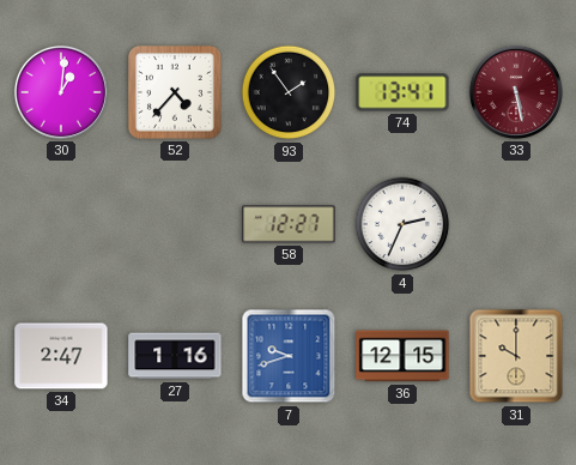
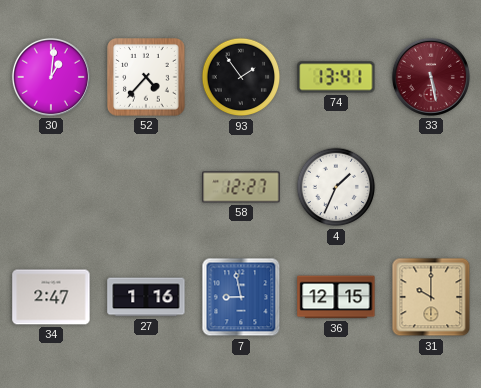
4: 2:34 -> 1:34 (336, 187)
7: 9:42 -> 8:58 (241, 297)
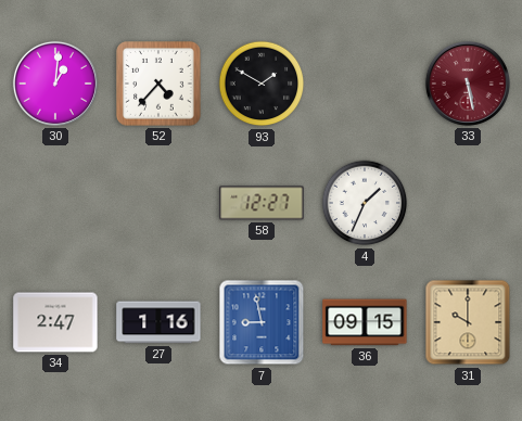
93: 1:54 -> 1:50 (262, 84)
74: 13:41 -> none (336, 77)
36: 12:15 -> 09:15 (365, 322)
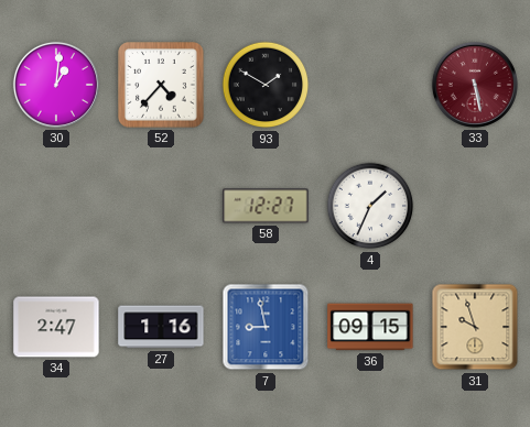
31: 10:00 -> 9:57 (475, 327)
